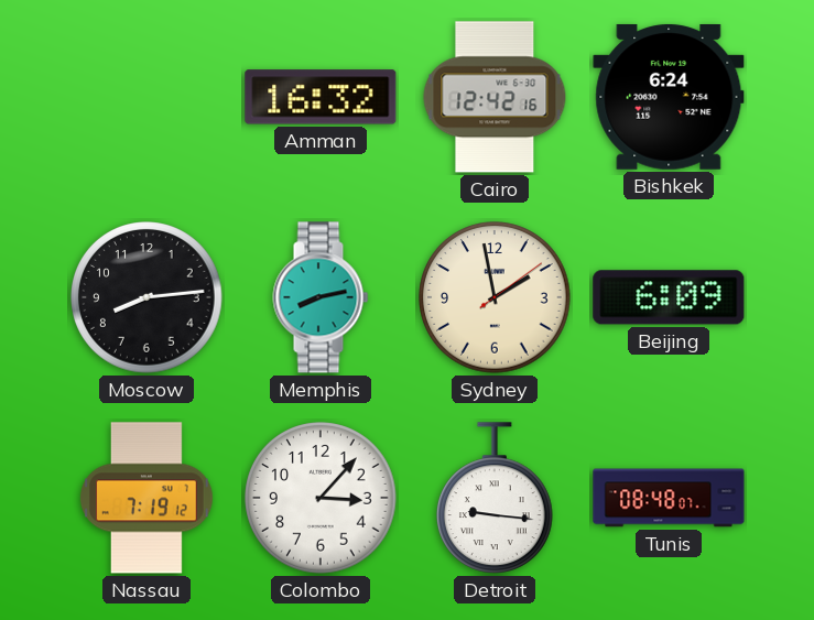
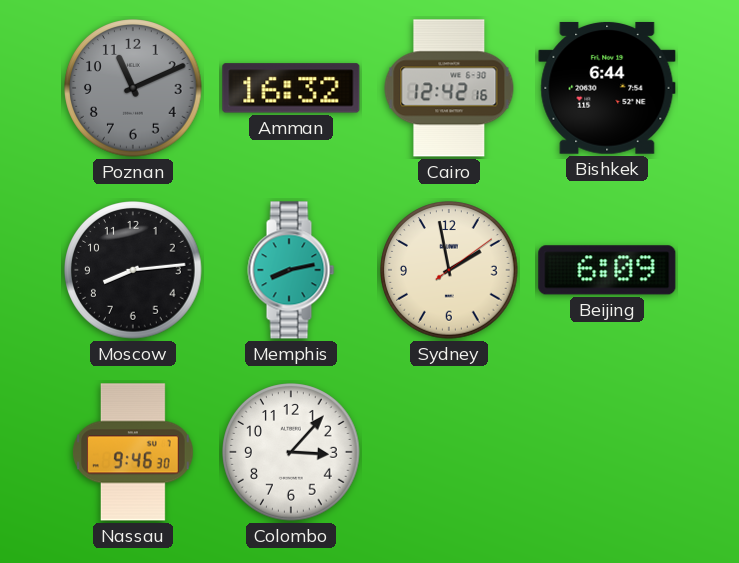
Poznan: none -> 11:11 (133, 88)
Bishkek: 6:24 -> 6:44 (607, 88)
Nassau: 7:19 -> 9:46 (133, 452)
Detroit: 9:16 -> none (496, 498)
Tunis: 08:48 -> none (669, 498)
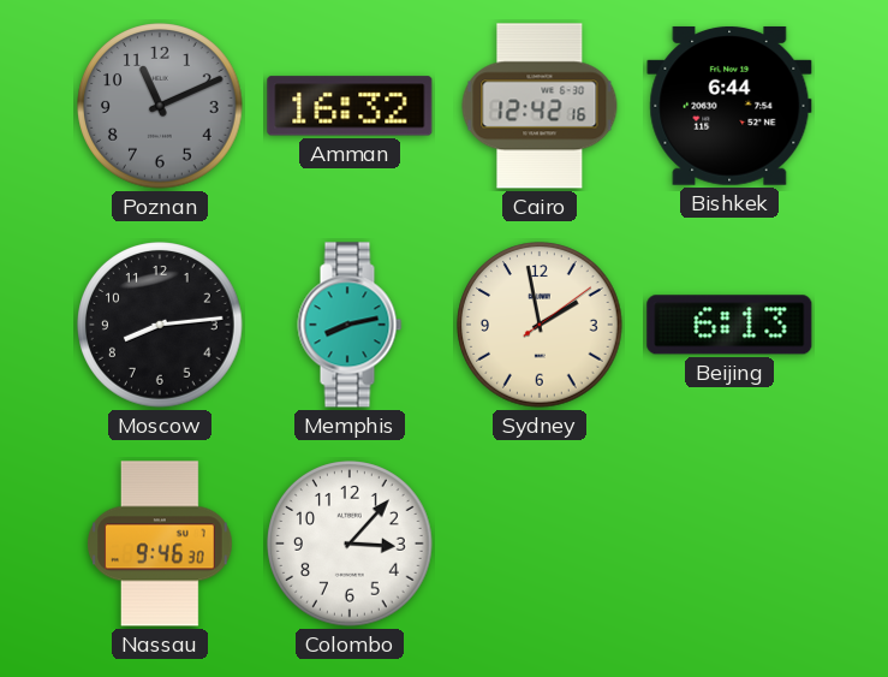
Beijing: 6:09 -> 6:13 (729, 325)
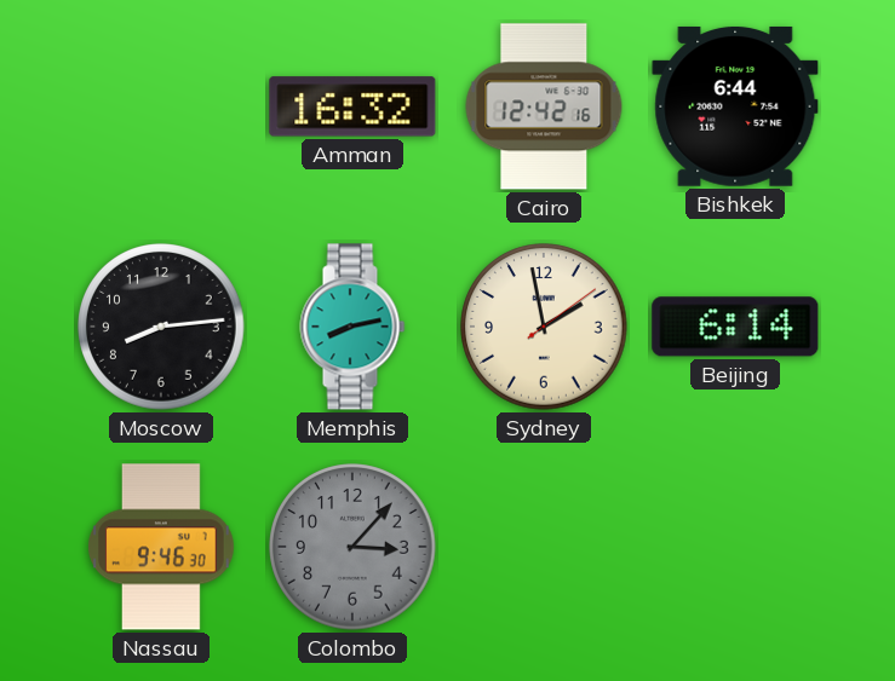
Poznan: 11:11 -> none (160, 106)
Beijing: 6:13 -> 6:14 (735, 327)
Colombo dial: white -> grey (352, 547)
